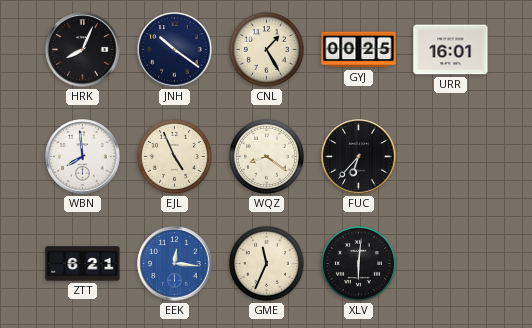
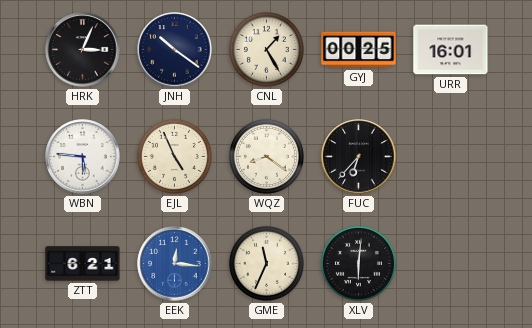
HRK: 8:04 -> 3:04 (83, 50)
WBN: 7:59 -> 5:46 (83, 157)
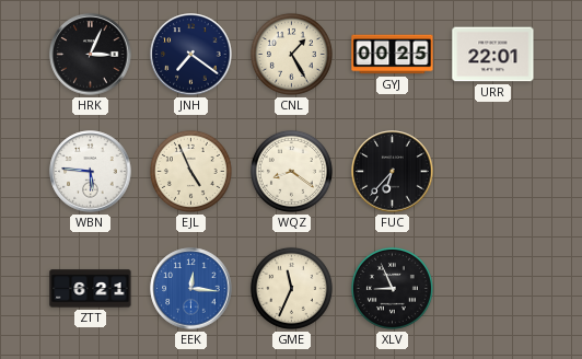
JNH: 10:21 -> 7:21 (191, 55)
URR: 16:01 -> 22:01 (493, 55)
XLV: 6:01 -> 8:56 (392, 288)
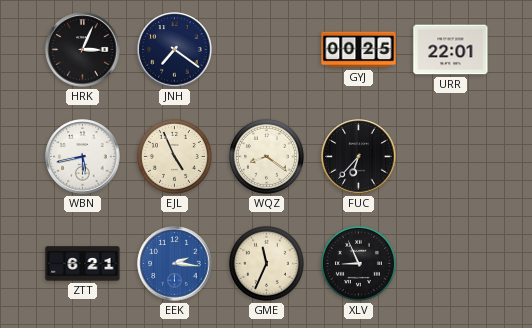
CNL: 1:25 -> none (291, 54)
WBN: 5:46 -> 5:43 (83, 157)
EEK: 12:16 -> 2:16 (175, 264)
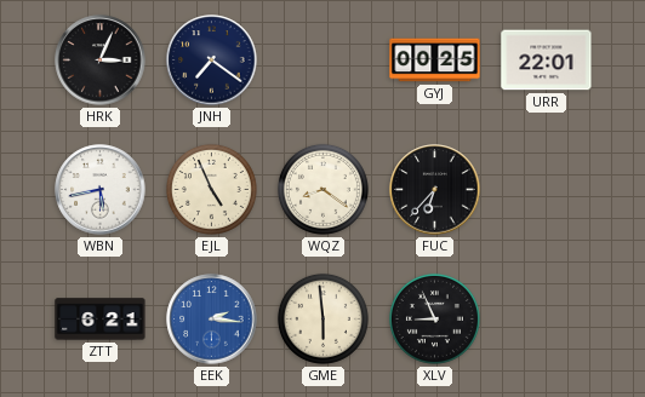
GME: 11:34 -> 5:59 (322, 318)
